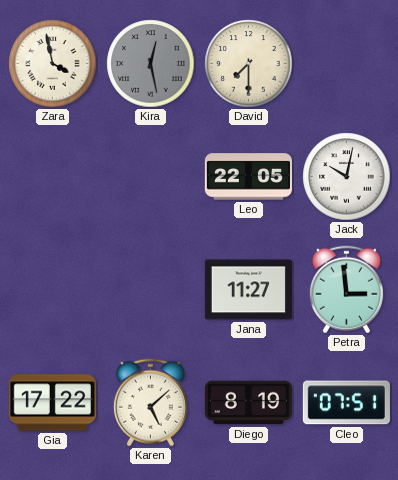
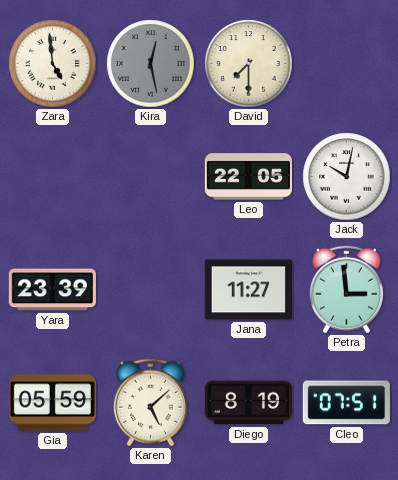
Zara: 3:58 -> 4:59 (53, 64)
Yara: none -> 23:39 (52, 290)
Gia: 17:22 -> 05:59 (52, 403)
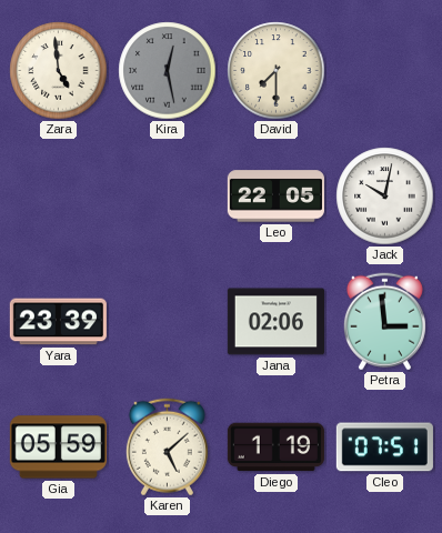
Jana: 11:27 -> 02:06 (275, 322)
Diego: 8:19 -> 1:19 (275, 447)
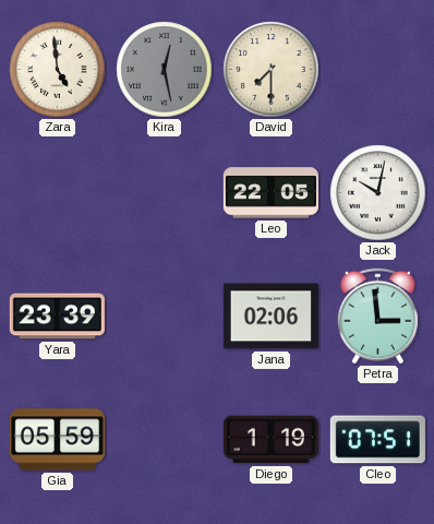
Karen: 5:08 -> none (167, 447)
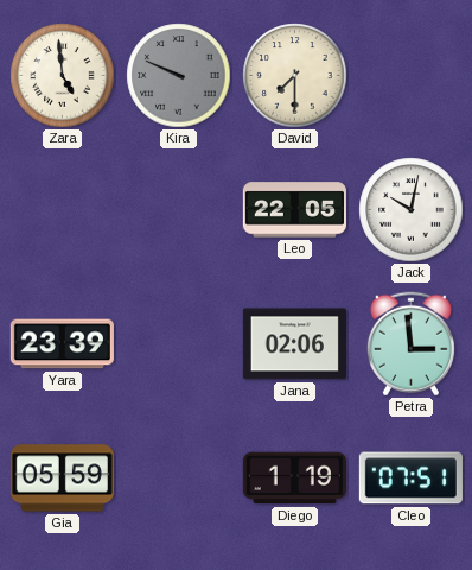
Kira: 12:28 -> 9:49 (179, 76)
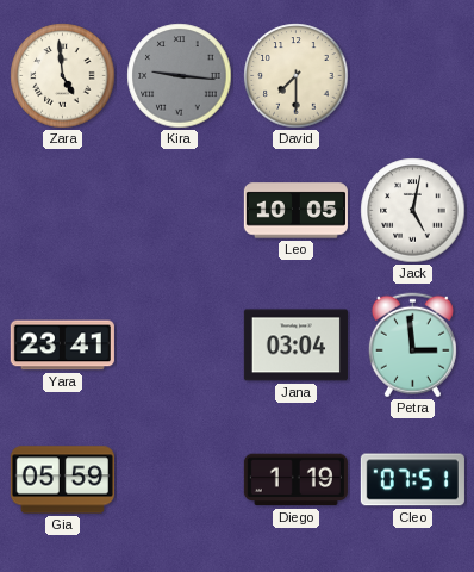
Kira: 9:49 -> 9:16 (180, 76)
Leo: 22:05 -> 10:05 (295, 211)
Jack: 10:02 -> 5:02 (413, 211)
Yara: 23:39 -> 23:41 (62, 346)
Jana: 02:06 -> 03:04 (295, 346)
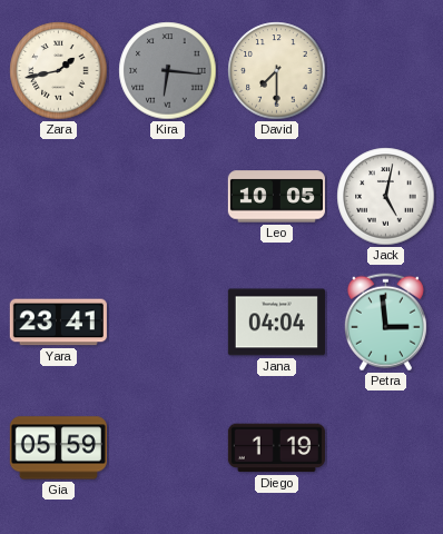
Zara: 4:59 -> 1:43 (59, 71)
Kira: 9:16 -> 6:16 (168, 71)
Jana: 03:04 -> 04:04 (276, 323)
Cleo: 07:51 -> none (412, 480)
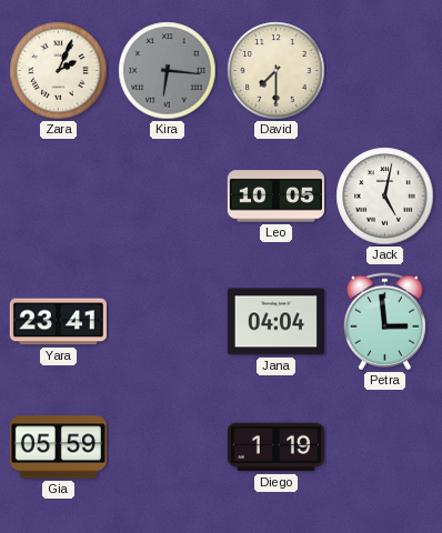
Zara: 1:43 -> 2:04 (59, 71)
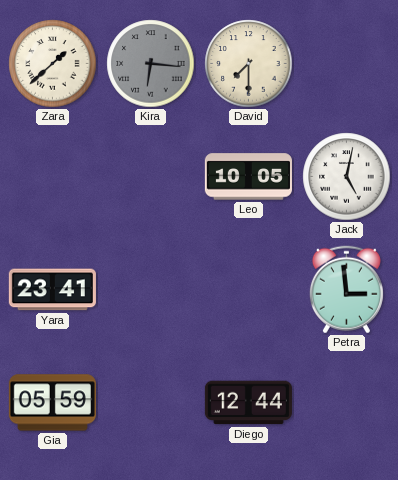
Zara: 2:04 -> 1:38 (53, 64)
Jana: 04:04 -> none (275, 322)
Diego: 1:19 -> 12:44 (248, 403)
